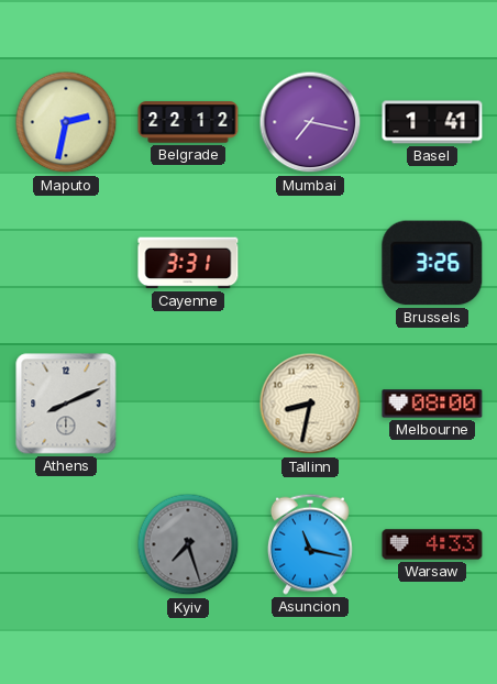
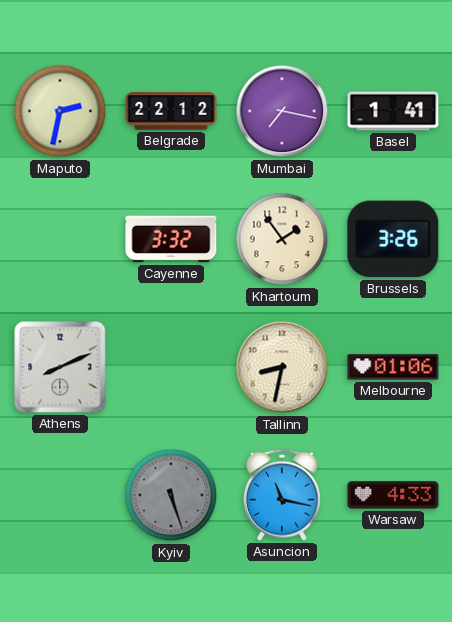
Cayenne: 3:31 -> 3:32 (171, 239)
Khartoum: none -> 1:54 (282, 239)
Melbourne: 08:00 -> 01:06 (393, 367)
Kyiv: 7:27 -> 5:27 (171, 495)
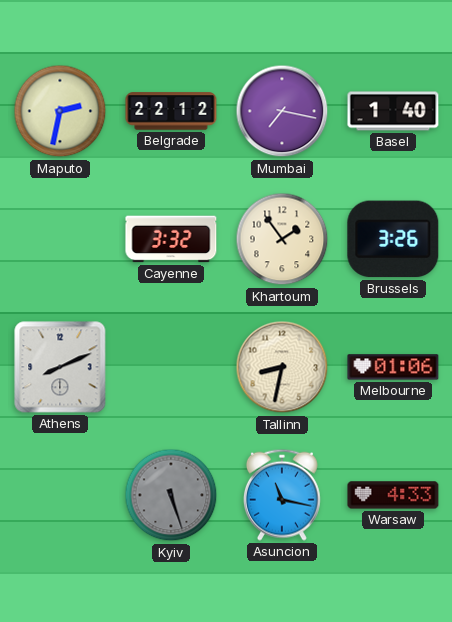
Basel: 1:41 -> 1:40 (393, 111)
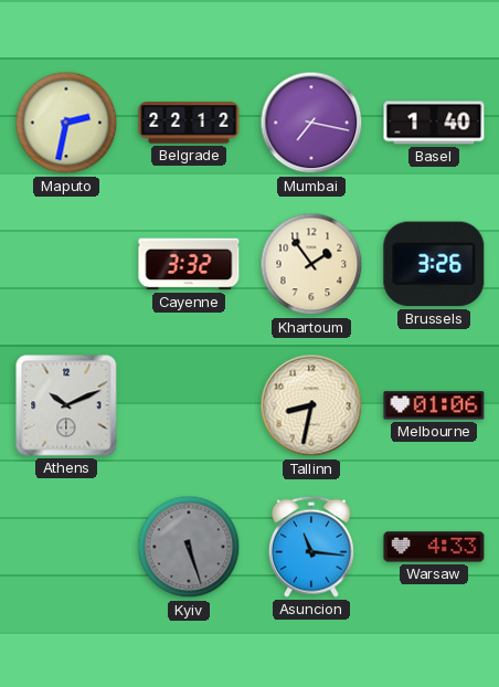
Athens: 8:11 -> 10:11 (66, 405)
Asuncion: 11:17 -> 11:16 (311, 547)
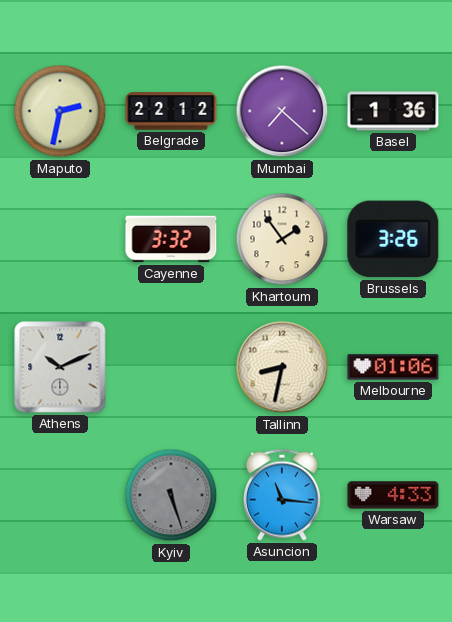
Mumbai: 7:17 -> 7:22 (282, 111)
Basel: 1:40 -> 1:36 (393, 111)
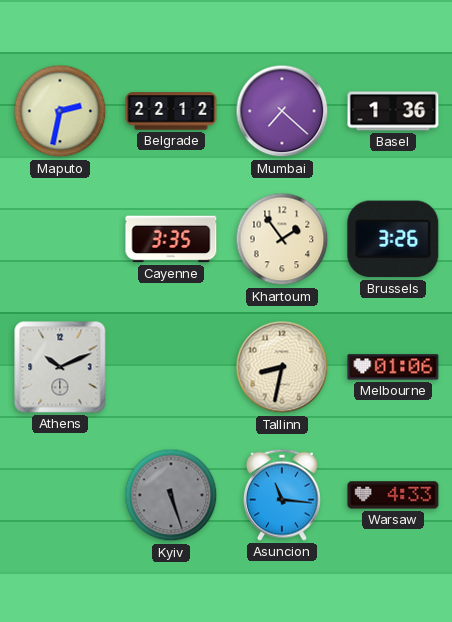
Cayenne: 3:32 -> 3:35 (171, 239)
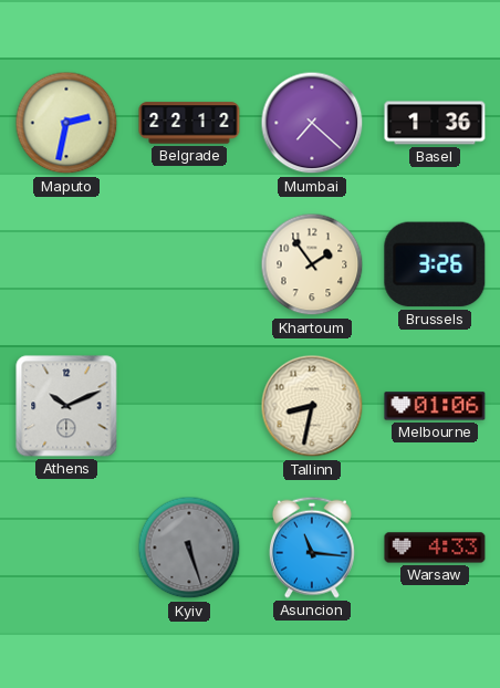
Cayenne: 3:35 -> none (171, 239)
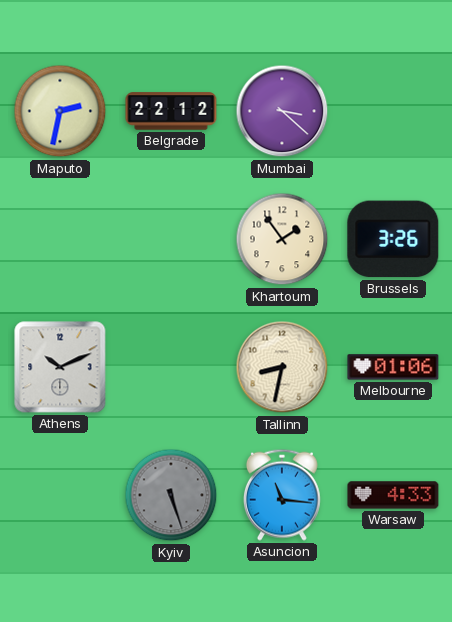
Mumbai: 7:22 -> 3:22 (282, 111)
Basel: 1:36 -> none (435, 123)
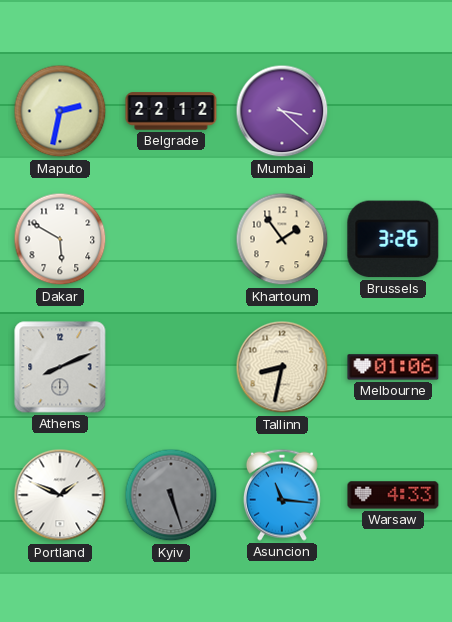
Dakar: none -> 5:50 (60, 239)
Athens: 10:11 -> 8:11 (60, 367)
Portland: none -> 1:49 (60, 495)
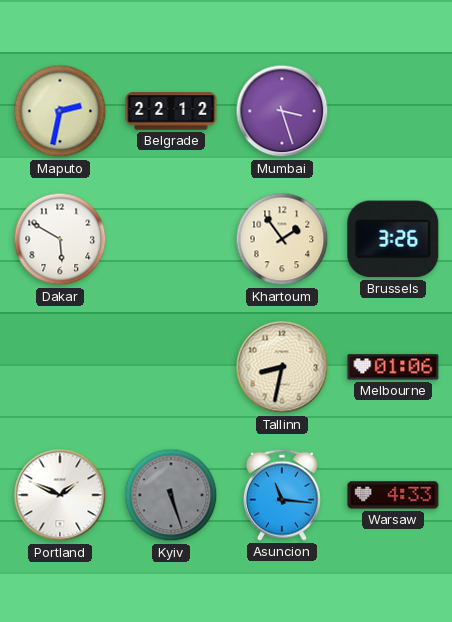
Mumbai: 3:22 -> 3:27 (282, 111)
Athens: 8:11 -> none (60, 367)
